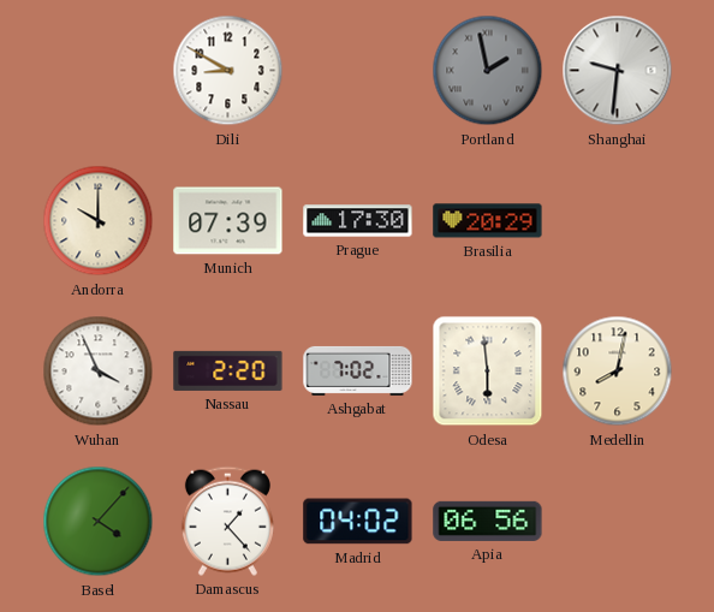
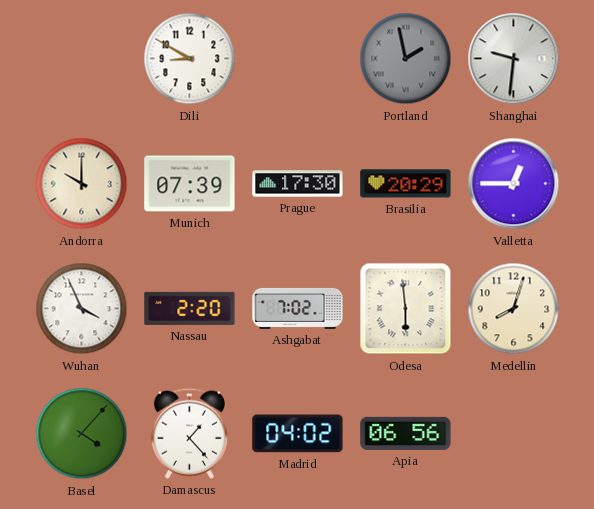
Valletta: none -> 12:45 (514, 184)
Medellin: 8:02 -> 8:03 (514, 309)
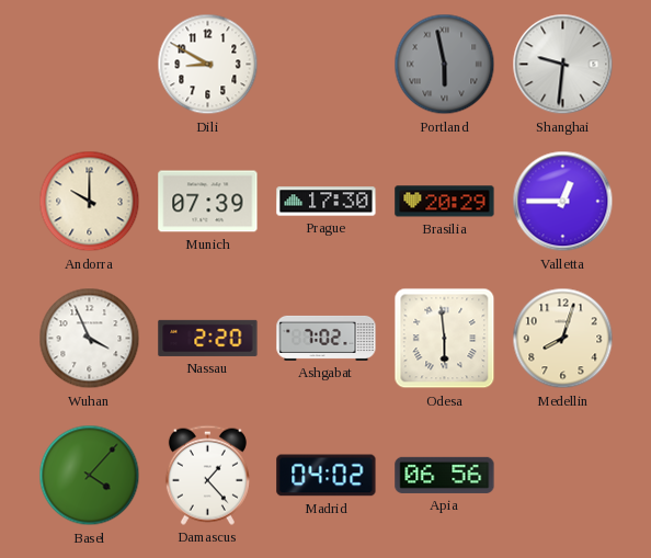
Portland: 1:58 -> 5:58 (445, 65)
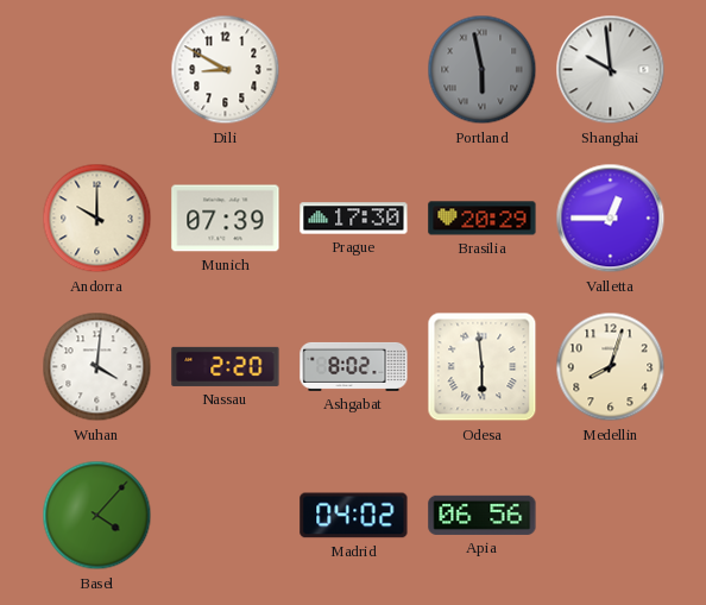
Shanghai: 9:31 -> 9:59 (611, 70)
Wuhan: 3:56 -> 4:01 (97, 367)
Ashgabat: 7:02 -> 8:02 (354, 366)
Damascus: 1:23 -> none (207, 475)
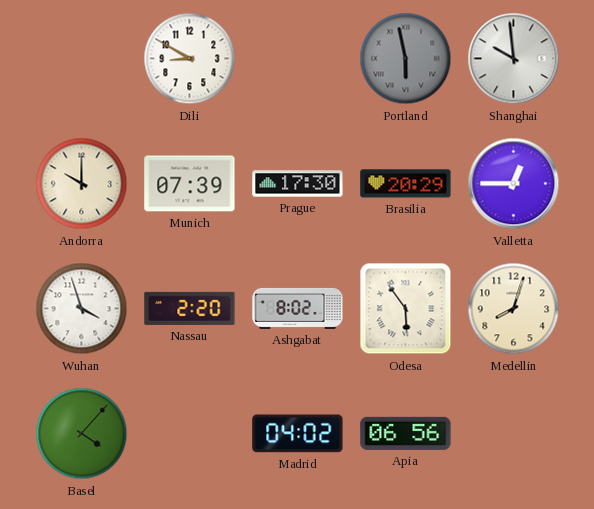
Wuhan: 4:01 -> 3:57 (82, 309)
Odesa: 5:59 -> 5:54 (406, 309)
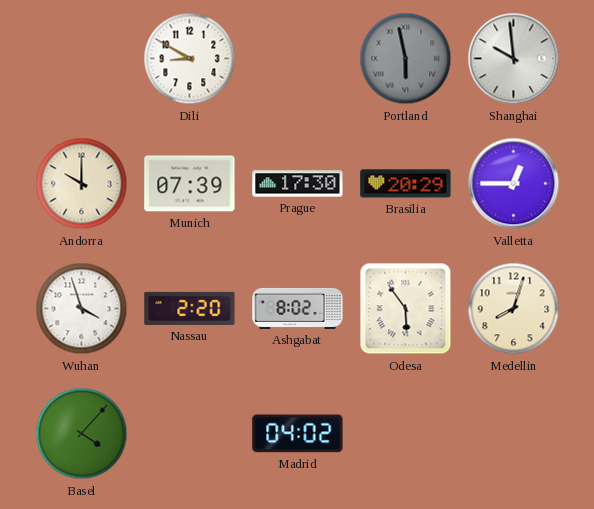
Apia: 06:56 -> none (406, 433)
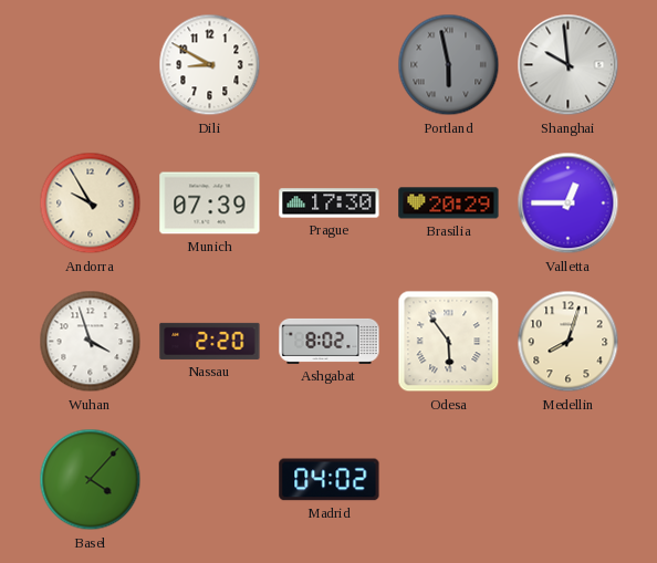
Andorra: 10:00 -> 9:55 (91, 204)
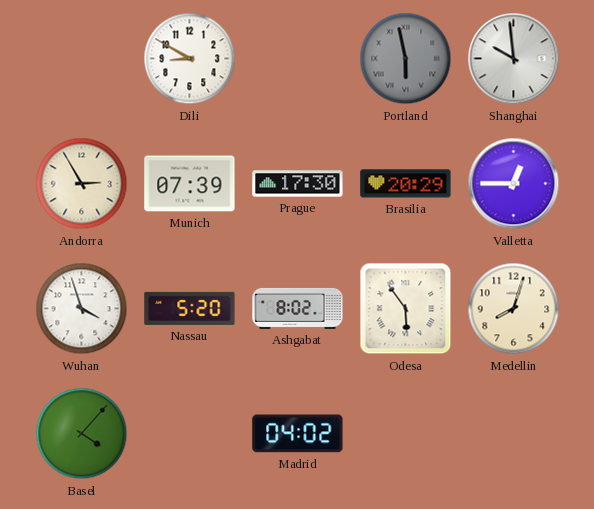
Andorra: 9:55 -> 2:55 (82, 184)
Nassau: 2:20 -> 5:20 (190, 308)
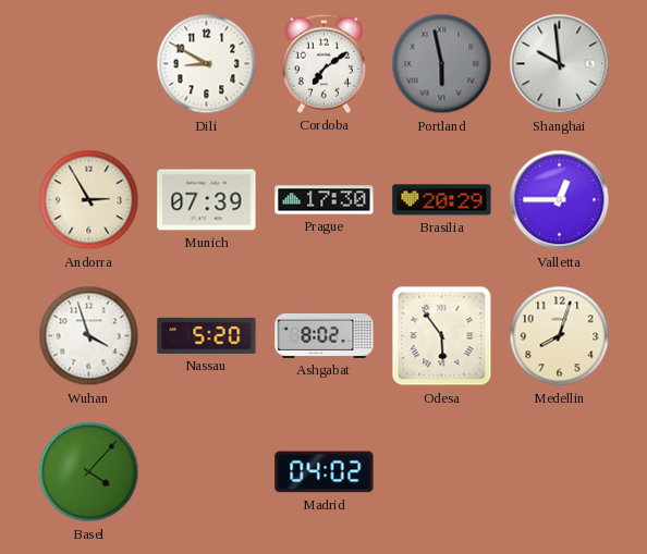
Cordoba: none -> 7:09 (323, 63)
